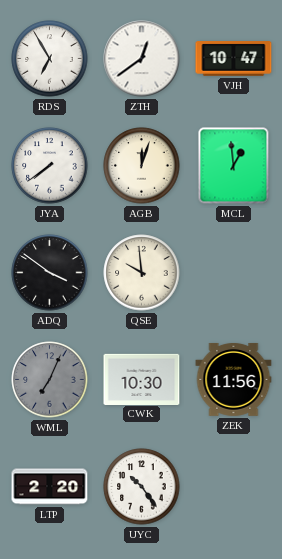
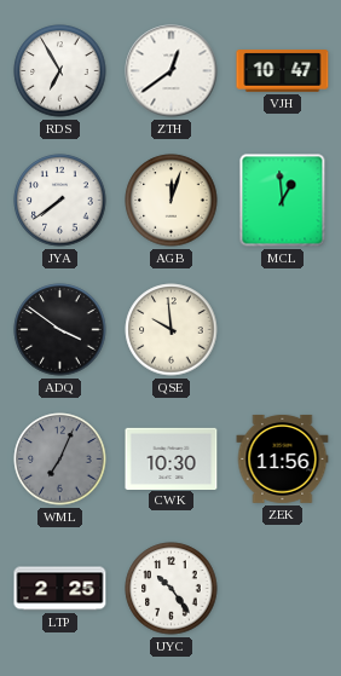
LTP: 2:20 -> 2:25 (60, 589)
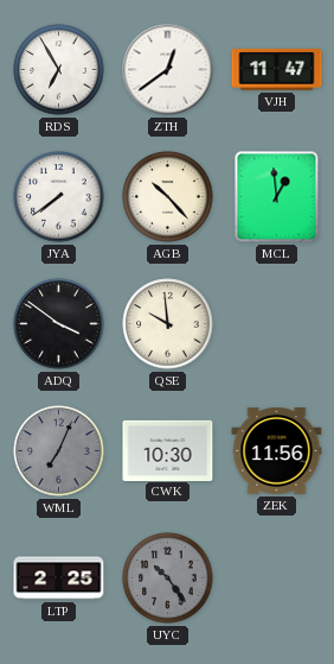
VJH: 10:47 -> 11:47 (277, 70)
AGB: 12:03 -> 10:23 (168, 197)
UYC dial: white -> grey (168, 578)
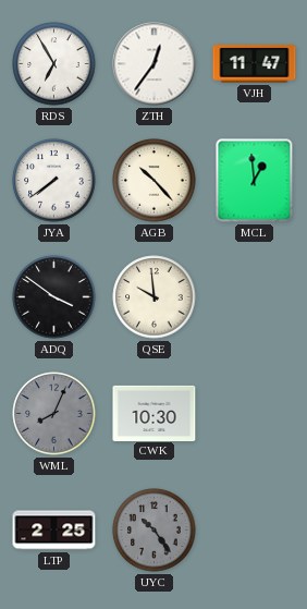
ZTH: 12:39 -> 12:36 (155, 64)
WML: 7:04 -> 8:04 (54, 414)
ZEK: 11:56 -> none (277, 450)
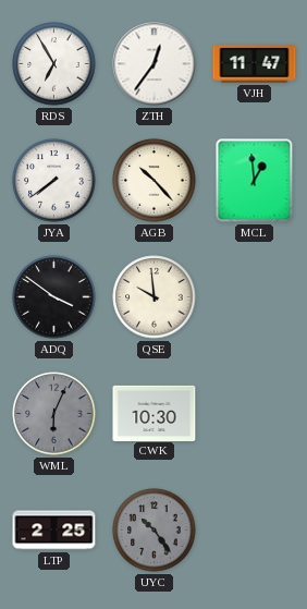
WML: 8:04 -> 6:04 (54, 414)
